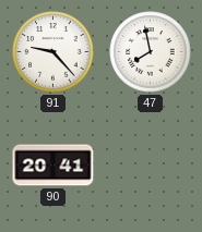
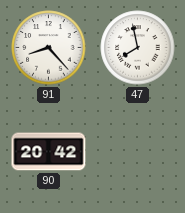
91: 9:23 -> 8:23 (49, 48)
90: 20:41 -> 20:42 (49, 152)
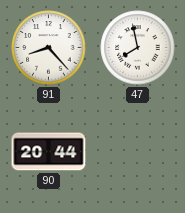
90: 20:42 -> 20:44 (49, 152)
